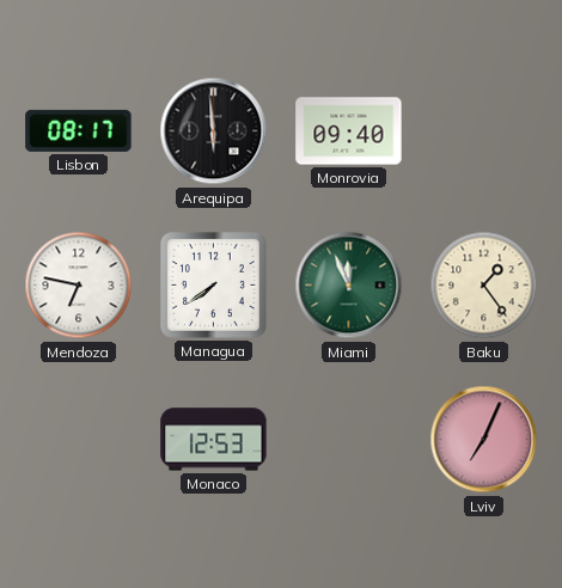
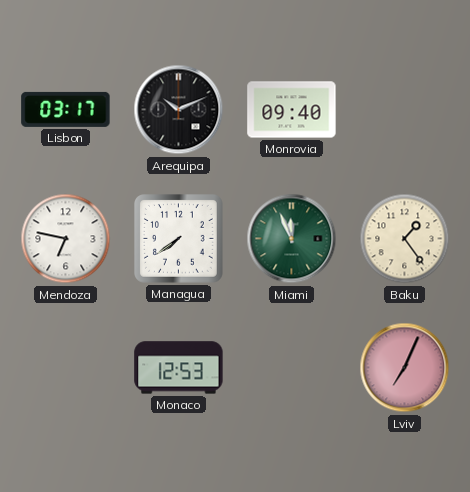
Lisbon: 08:17 -> 03:17 (66, 109)
Arequipa: 5:59 -> 10:11 (179, 110)
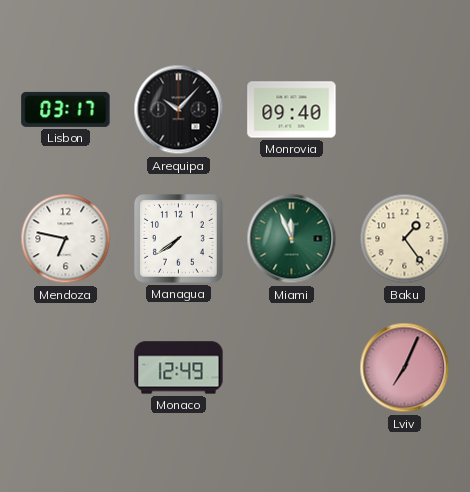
Arequipa: 10:11 -> 10:07 (179, 110)
Monaco: 12:53 -> 12:49 (179, 368)
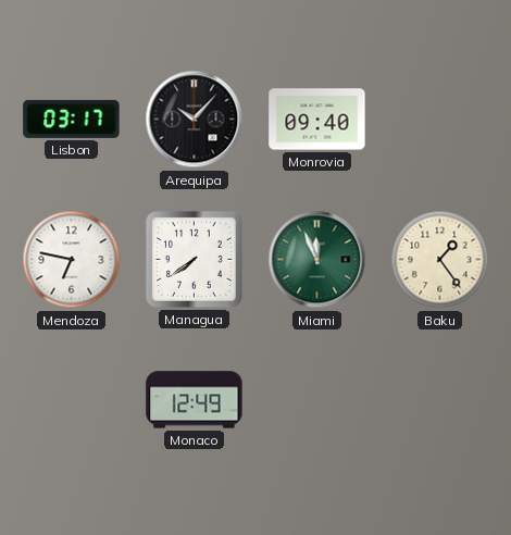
Lviv: 7:04 -> none (405, 368)
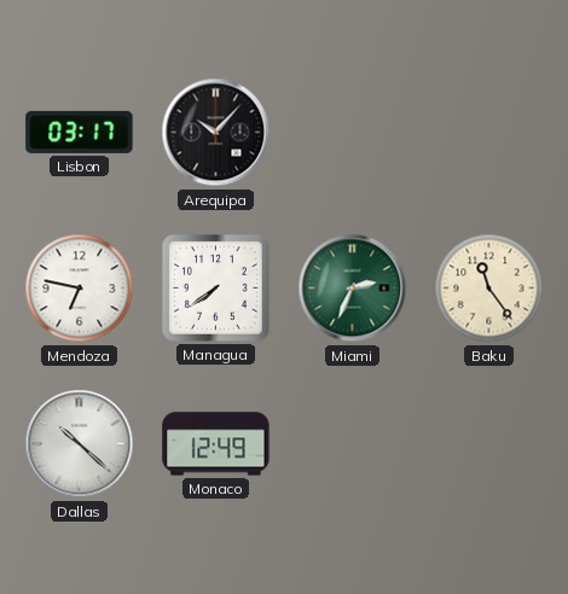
Monrovia: 09:40 -> none (317, 120)
Miami: 11:56 -> 2:34 (353, 289)
Baku: 1:24 -> 11:24 (489, 289)
Dallas: none -> 10:22 (80, 444)
